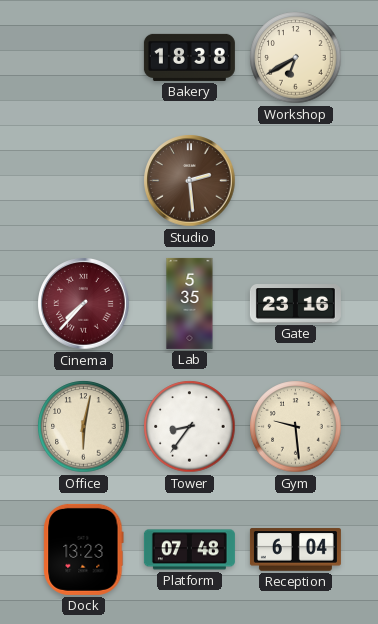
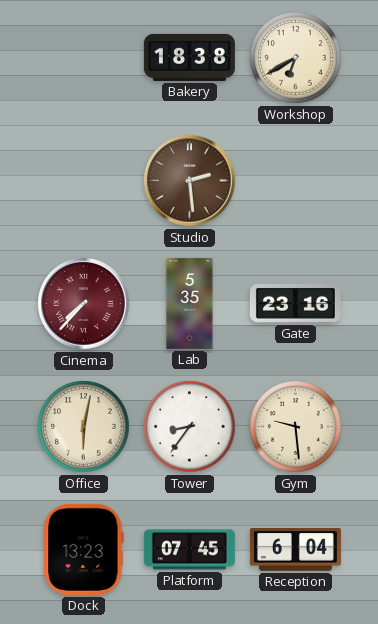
Platform: 07:48 -> 07:45 (189, 550)
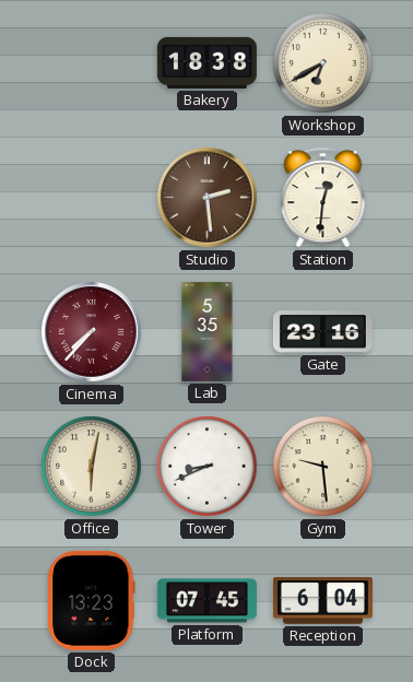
Station: none -> 12:31 (323, 198)
Tower: 8:36 -> 8:41 (208, 467)
